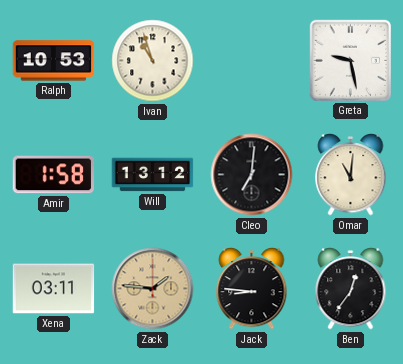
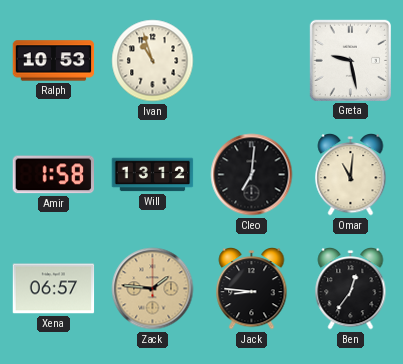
Xena: 03:11 -> 06:57 (54, 289)
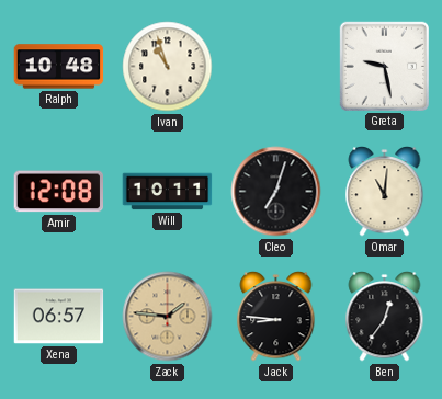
Ralph: 10:53 -> 10:48 (59, 67)
Amir: 1:58 -> 12:08 (58, 192)
Will: 13:12 -> 10:11 (168, 192)
Cleo: 7:01 -> 7:03 (276, 192)
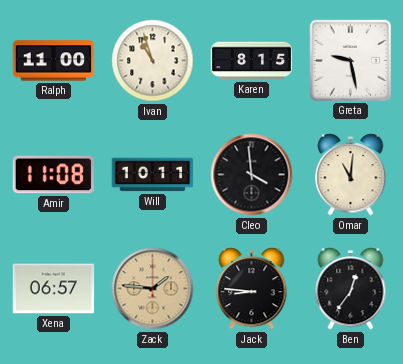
Ralph: 10:48 -> 11:00 (54, 61)
Karen: none -> 8:15 (252, 61)
Amir: 12:08 -> 11:08 (53, 175)
Cleo: 7:03 -> 3:59 (252, 175)
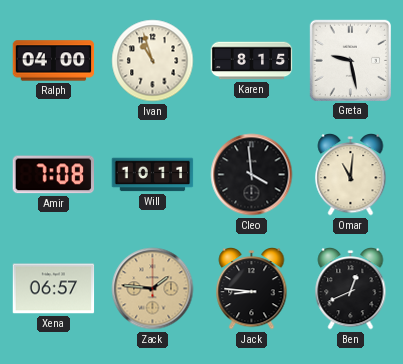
Ralph: 11:00 -> 04:00 (54, 61)
Amir: 11:08 -> 7:08 (53, 175)
Ben: 12:36 -> 12:41 (351, 289)
